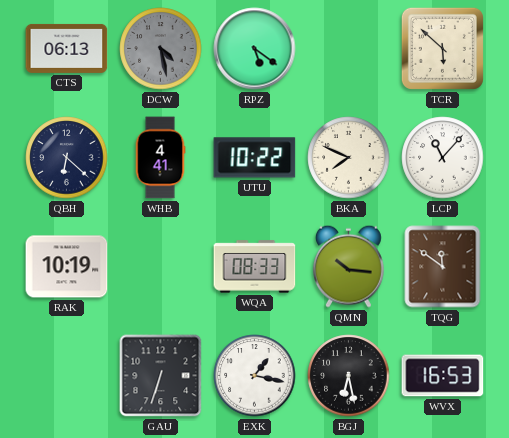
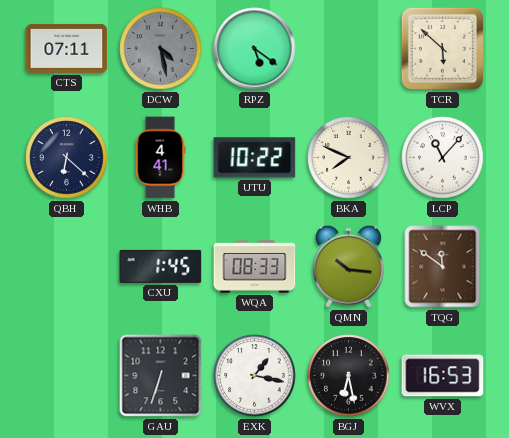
CTS: 06:13 -> 07:11 (67, 48)
RAK: 10:19 -> none (67, 267)
CXU: none -> 1:45 (161, 266)
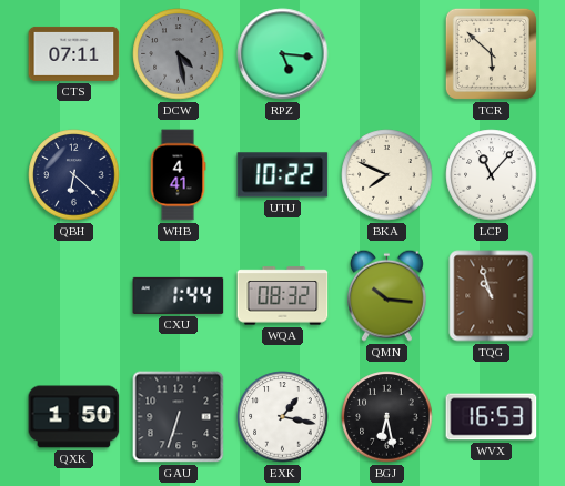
RPZ: 5:21 -> 5:16 (283, 54)
CXU: 1:45 -> 1:44 (179, 295)
WQA: 08:33 -> 08:32 (283, 296)
TQG: 11:51 -> 10:57 (492, 296)
QXK: none -> 1:50 (74, 417)
